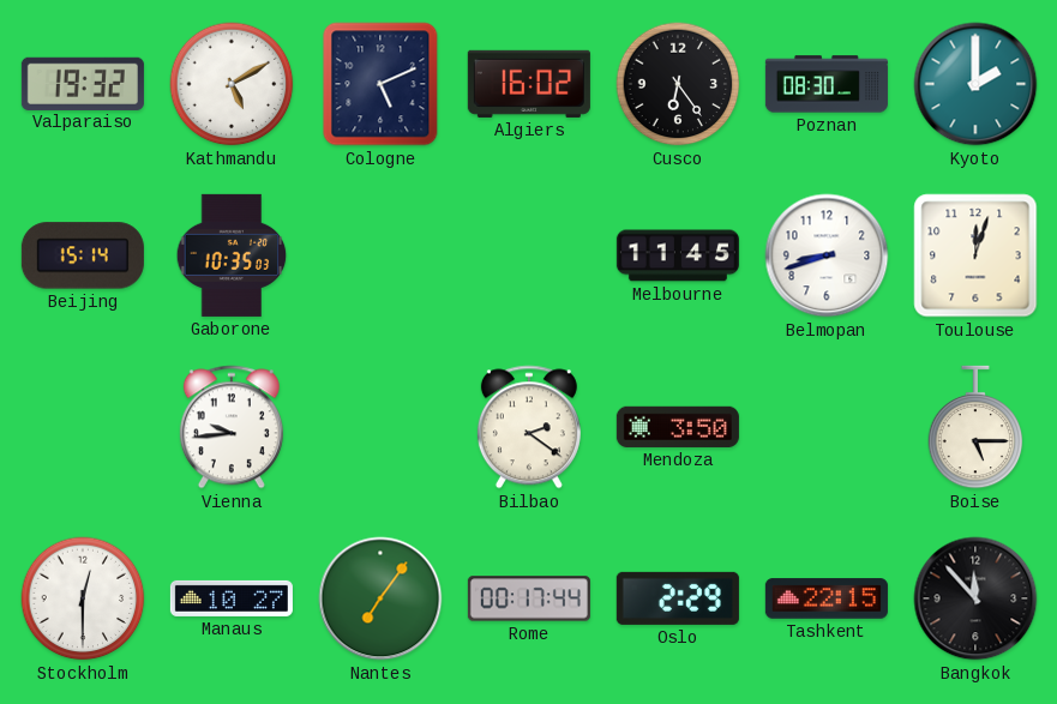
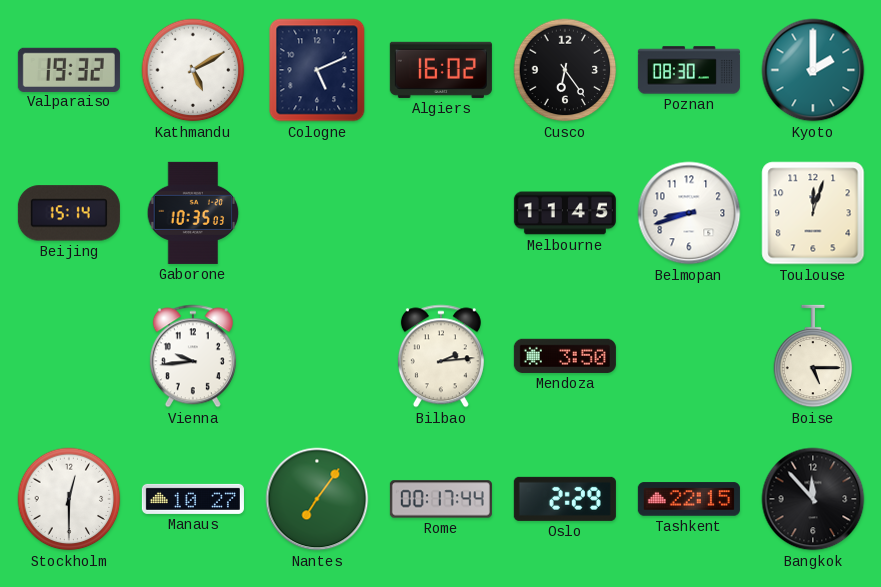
Bilbao: 2:21 -> 2:14 (441, 356)
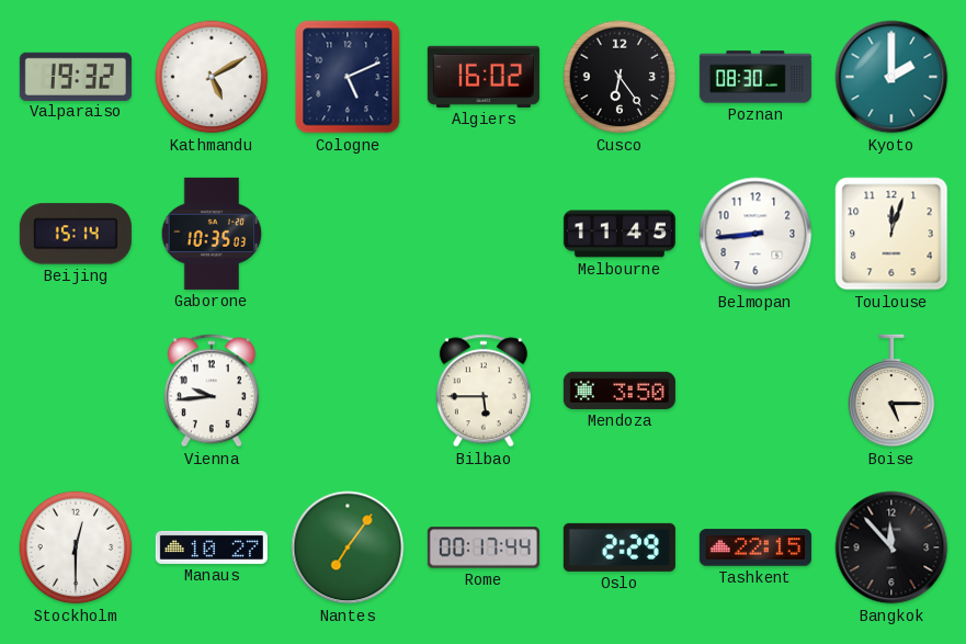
Belmopan: 8:42 -> 8:44 (755, 234)
Bilbao: 2:14 -> 5:45 (484, 391)
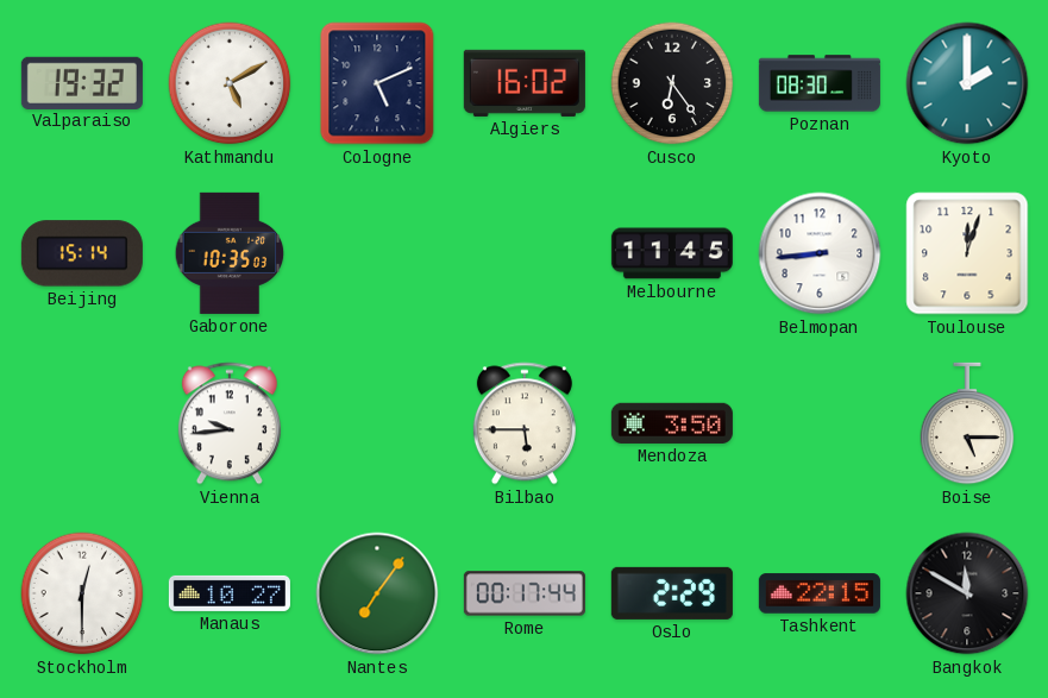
Bangkok: 11:53 -> 11:50 (967, 593)
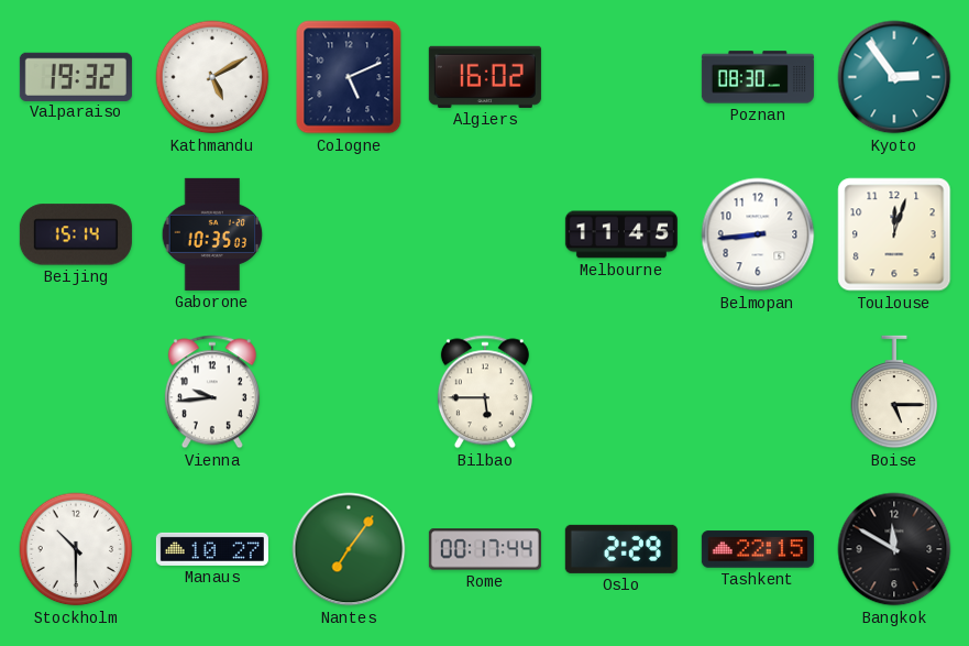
Cusco: 6:24 -> none (672, 83)
Kyoto: 2:00 -> 2:54 (894, 77)
Mendoza: 3:50 -> none (672, 423)
Stockholm: 12:30 -> 10:30 (76, 549)
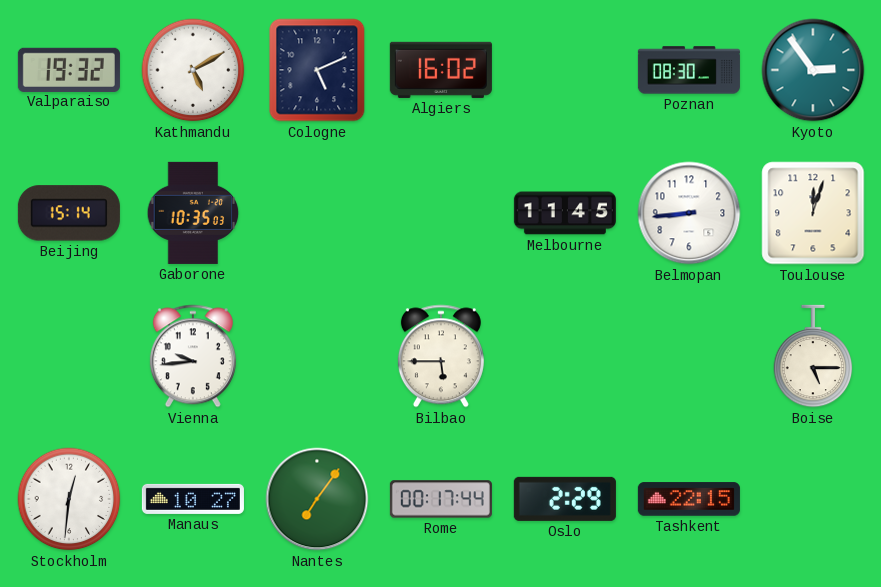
Stockholm: 10:30 -> 12:31 (69, 499)
Bangkok: 11:50 -> none (894, 549)
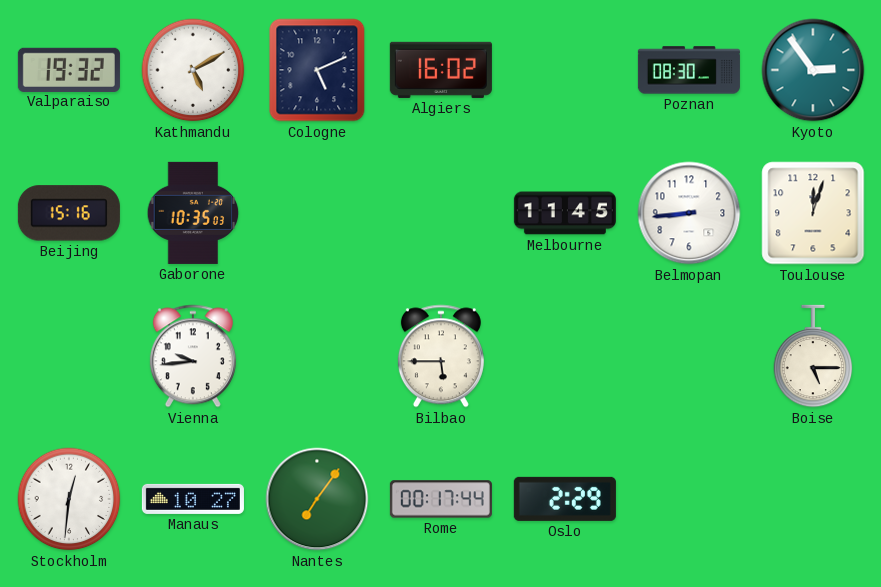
Beijing: 15:14 -> 15:16 (69, 213)
Tashkent: 22:15 -> none (689, 499)
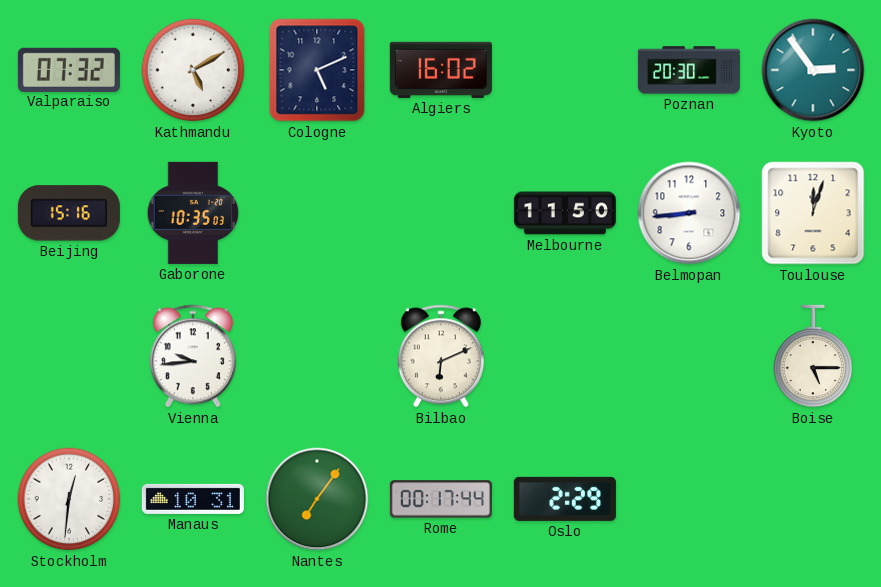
Valparaiso: 19:32 -> 07:32 (69, 69)
Poznan: 08:30 -> 20:30 (689, 70)
Melbourne: 11:45 -> 11:50 (565, 213)
Bilbao: 5:45 -> 6:11 (441, 356)
Manaus: 10:27 -> 10:31 (193, 499)
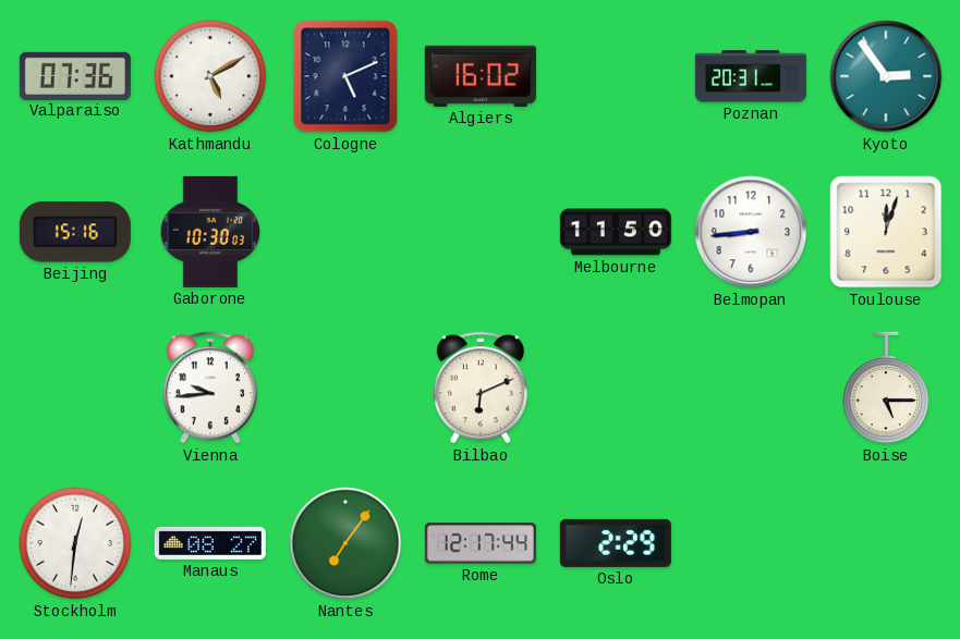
Valparaiso: 07:32 -> 07:36 (75, 75)
Poznan: 20:30 -> 20:31 (751, 76)
Gaborone: 10:35 -> 10:30 (210, 232)
Manaus: 10:31 -> 08:27 (210, 543)
Rome: 00:17 -> 12:17 (481, 543)
